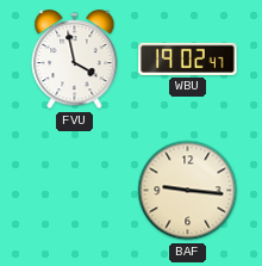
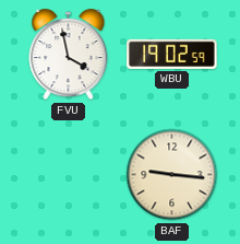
WBU: 19:02:47 -> 19:02:59 (172, 54)
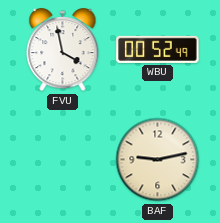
WBU: 19:02 -> 00:52 (158, 49)
BAF: 9:16 -> 9:13 (158, 160)
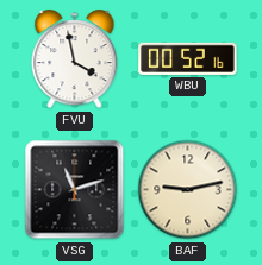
WBU: 00:52:49 -> 00:52:16 (188, 58)
VSG: none -> 11:12 (75, 190)
